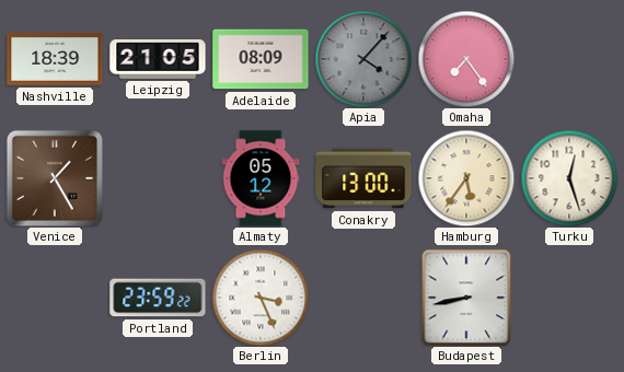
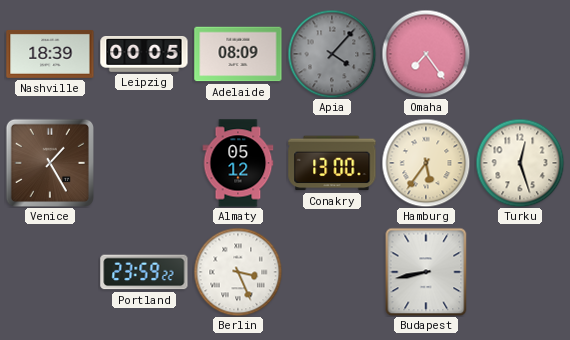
Leipzig: 21:05 -> 00:05 (144, 55)
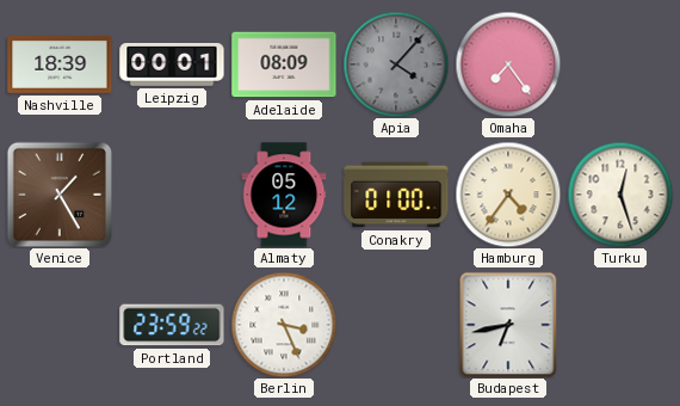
Leipzig: 00:05 -> 00:01 (172, 66)
Conakry: 13:00 -> 01:00 (396, 195)
Hamburg: 5:36 -> 4:36 (508, 195)
Budapest: 8:43 -> 6:43 (508, 325)
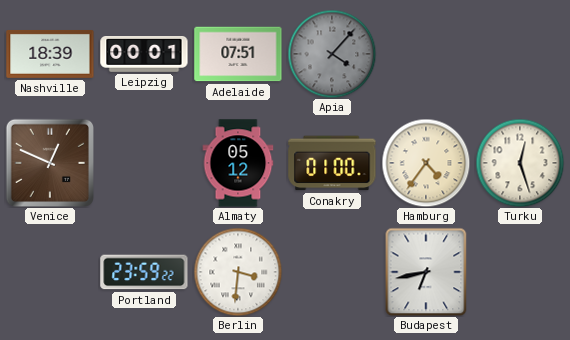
Adelaide: 08:09 -> 07:51 (238, 54)
Omaha: 7:24 -> none (508, 64)
Venice: 1:25 -> 12:49 (49, 162)
Berlin: 3:26 -> 3:31 (238, 272)
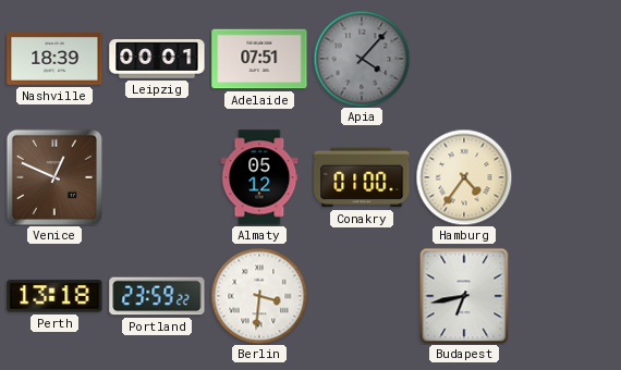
Turku: 12:27 -> none (520, 163)
Perth: none -> 13:18 (54, 296)
